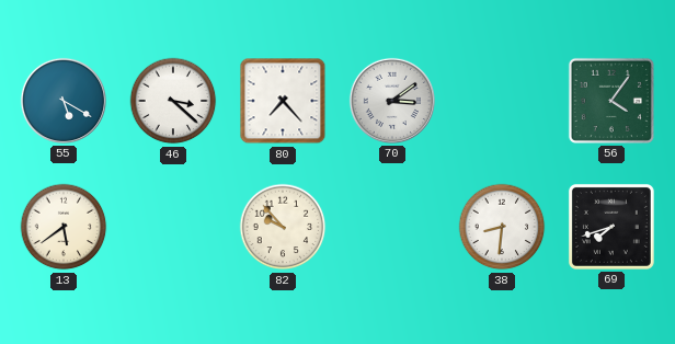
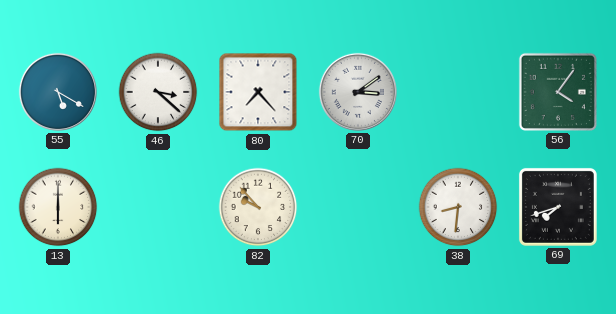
13: 5:39 -> 6:00 (58, 207)
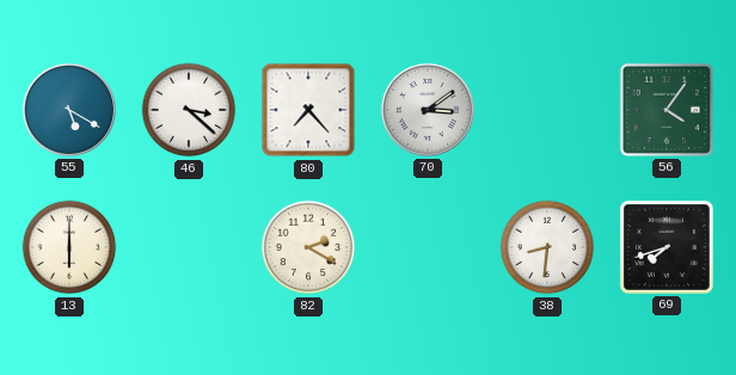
82: 9:53 -> 2:20 (308, 247)
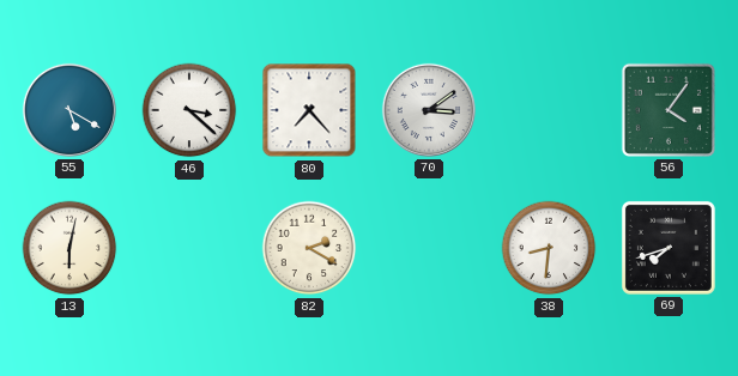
13: 6:00 -> 6:02 (69, 248)
